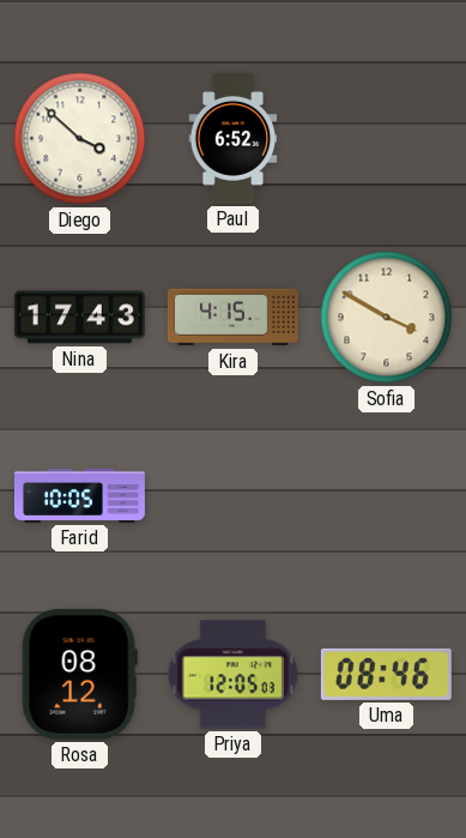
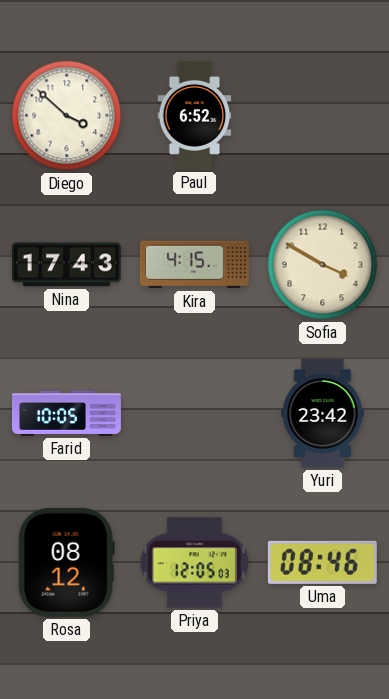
Yuri: none -> 23:42 (323, 413)
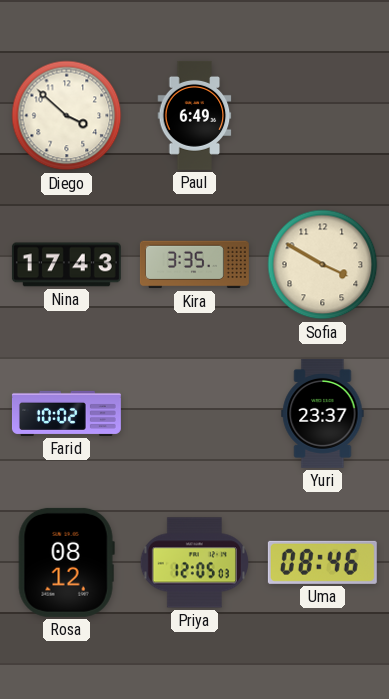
Paul: 6:52 -> 6:49 (195, 115)
Kira: 4:15 -> 3:35 (194, 265)
Farid: 10:05 -> 10:02 (66, 413)
Yuri: 23:42 -> 23:37 (323, 413)
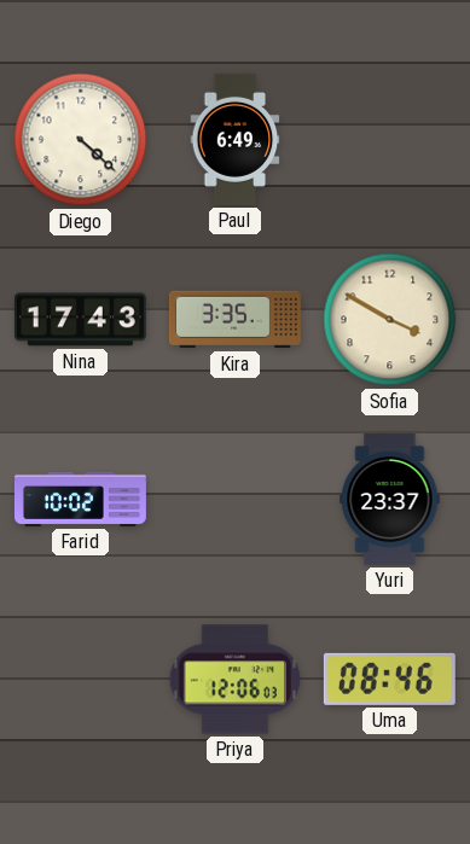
Diego: 3:52 -> 4:22 (81, 140)
Rosa: 08:12 -> none (66, 562)
Priya: 12:05 -> 12:06 (234, 680)
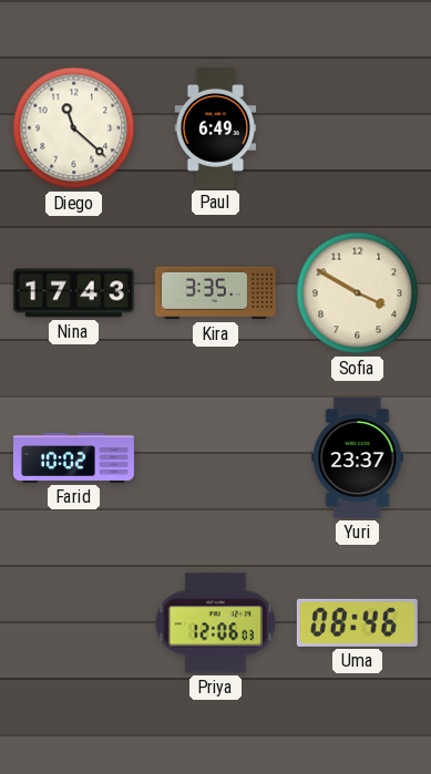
Diego: 4:22 -> 11:22 (74, 128)
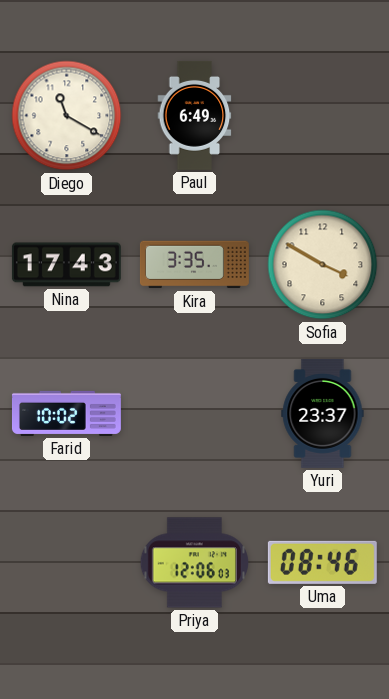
Diego: 11:22 -> 11:20 (67, 116)
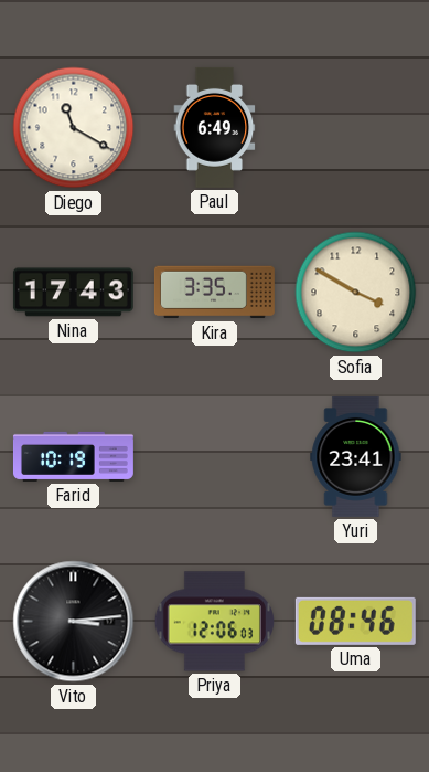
Farid: 10:02 -> 10:19 (73, 456)
Yuri: 23:37 -> 23:41 (356, 456)
Vito: none -> 3:14 (74, 622)
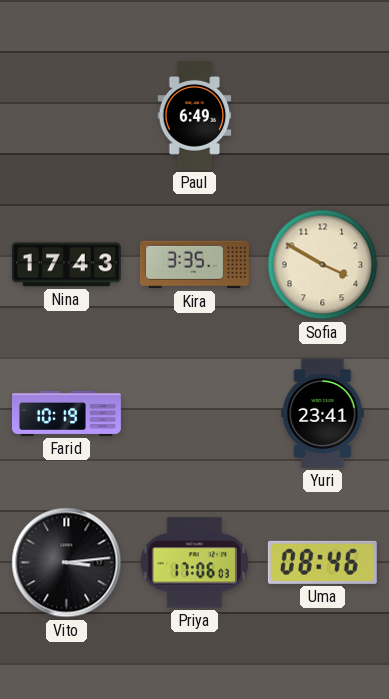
Diego: 11:20 -> none (74, 128)
Priya: 12:06 -> 17:06 (194, 563)
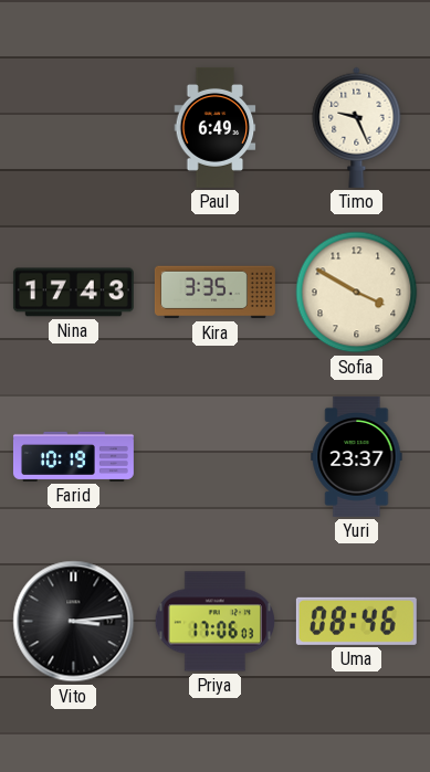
Timo: none -> 9:26 (357, 127)
Yuri: 23:41 -> 23:37 (357, 456)
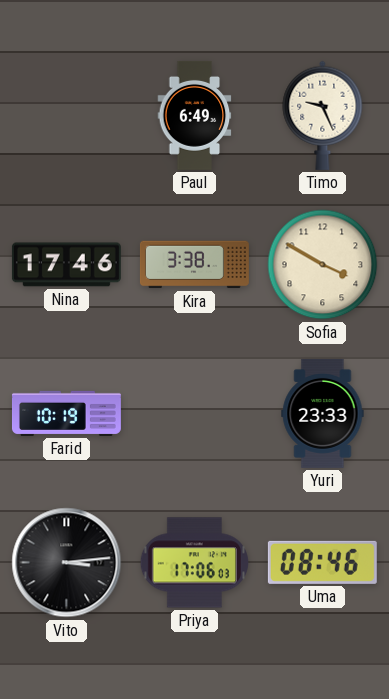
Nina: 17:43 -> 17:46 (66, 265)
Kira: 3:35 -> 3:38 (194, 265)
Yuri: 23:37 -> 23:33 (323, 413)
